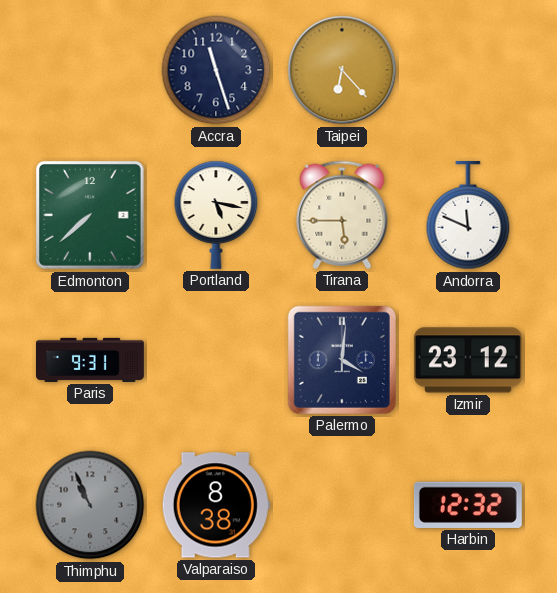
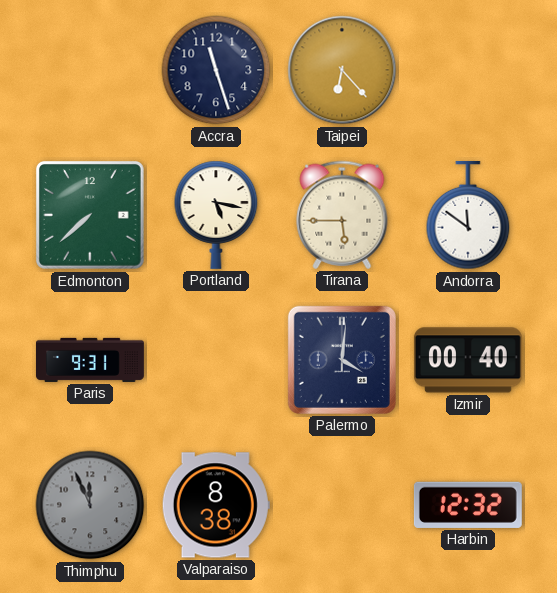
Andorra: 11:49 -> 11:51 (468, 215)
Izmir: 23:12 -> 00:40 (468, 360)
Thimphu: 10:56 -> 11:56 (90, 505)
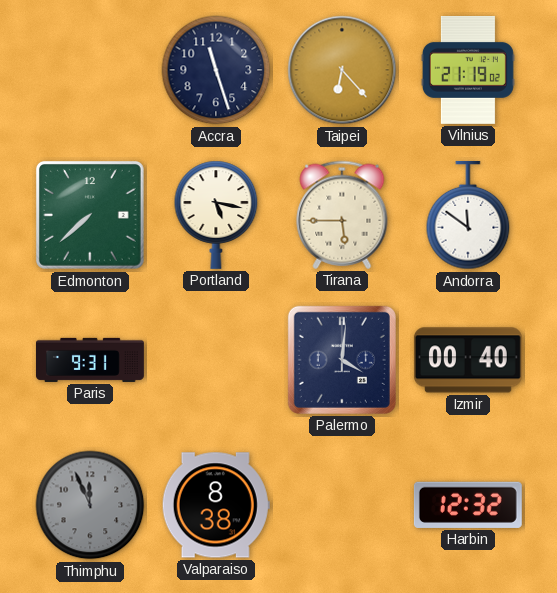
Vilnius: none -> 21:19 (468, 70)
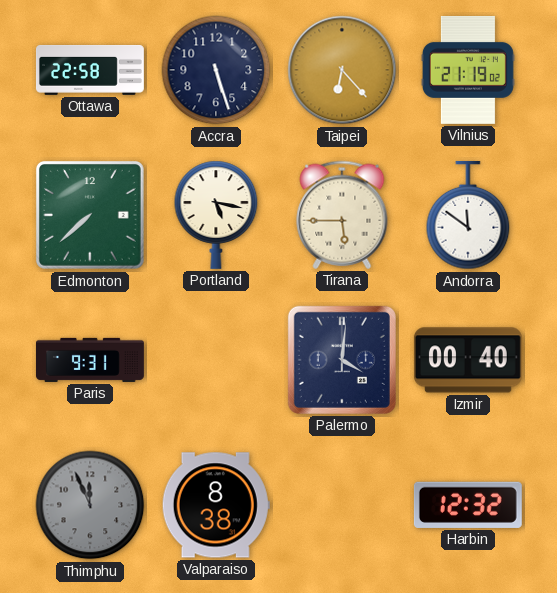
Ottawa: none -> 22:58 (90, 70)
Accra: 11:27 -> 5:27 (216, 70)
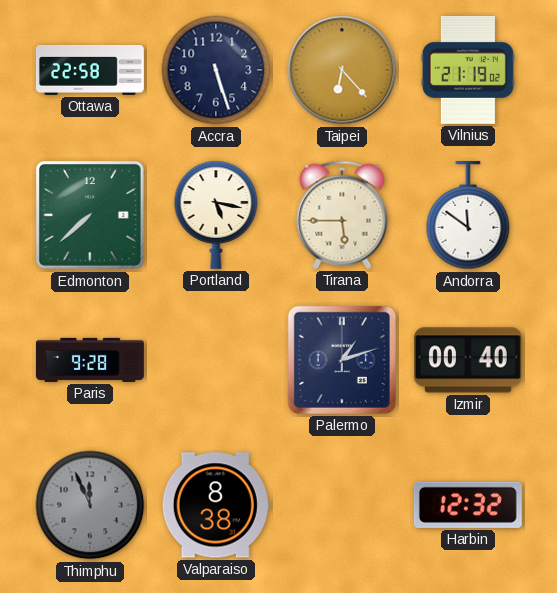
Paris: 9:31 -> 9:28 (90, 360)
Palermo: 4:01 -> 1:12 (342, 360)
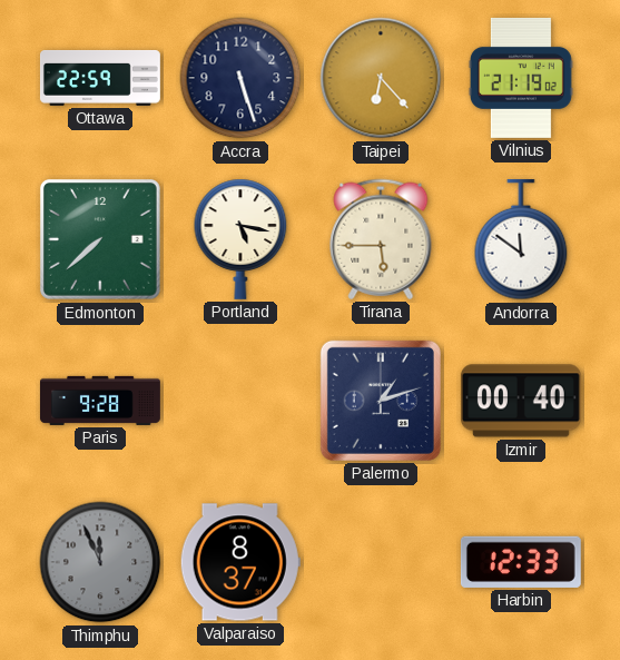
Ottawa: 22:58 -> 22:59 (100, 78)
Valparaiso: 8:38 -> 8:37 (240, 562)
Harbin: 12:32 -> 12:33 (521, 562)
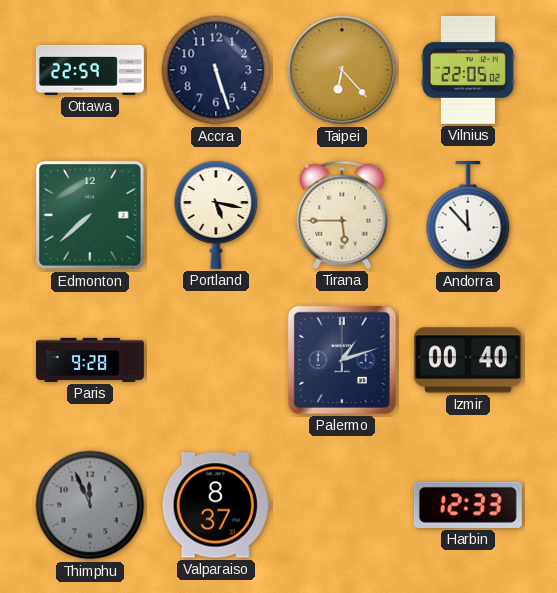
Vilnius: 21:19 -> 22:05 (468, 70)
Andorra: 11:51 -> 11:53 (468, 215)
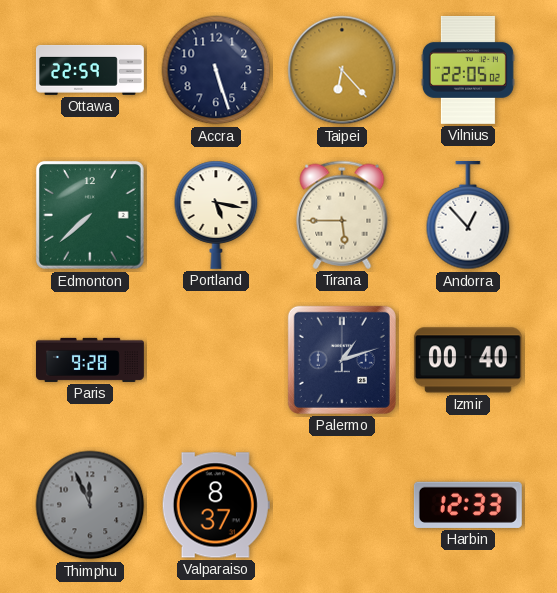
Andorra: 11:53 -> 12:53 (468, 215)
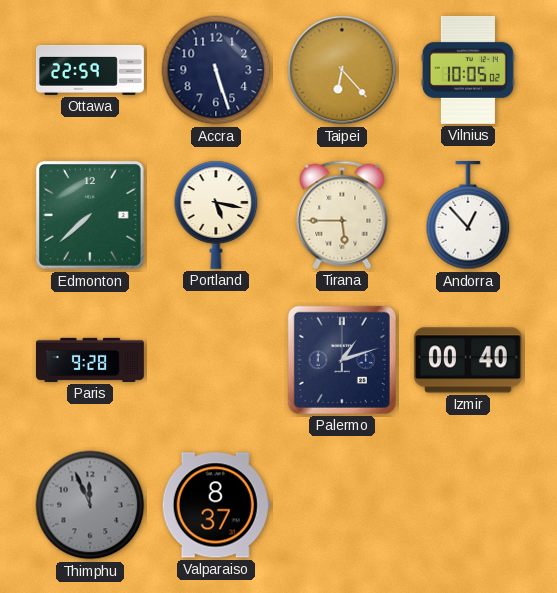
Vilnius: 22:05 -> 10:05 (468, 70)
Harbin: 12:33 -> none (468, 505)
